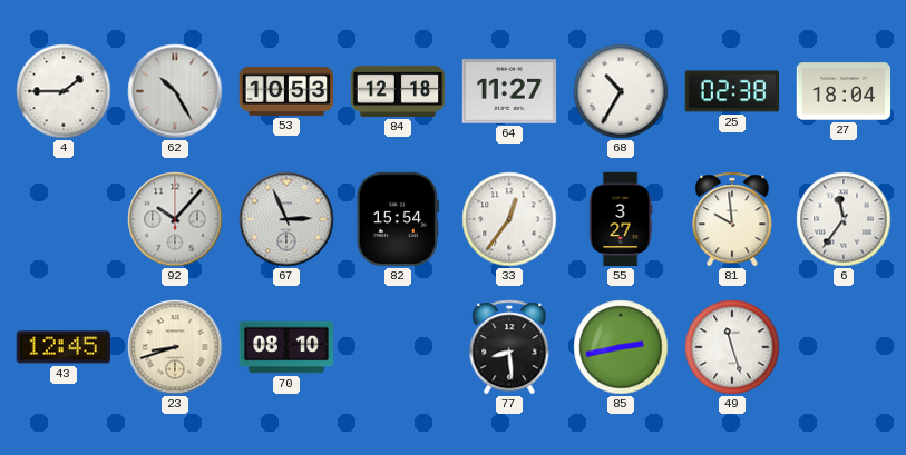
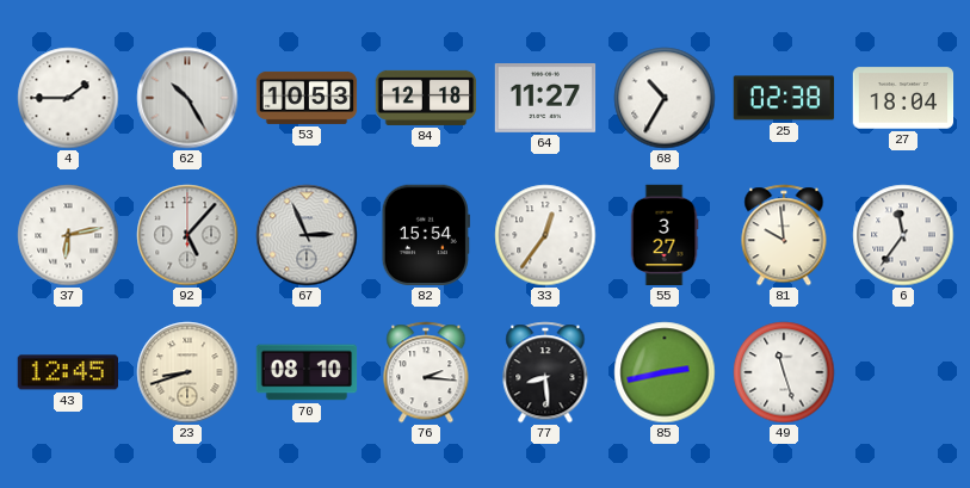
37: none -> 6:13 (68, 235)
92: 10:07 -> 5:07 (187, 235)
76: none -> 2:16 (426, 372)
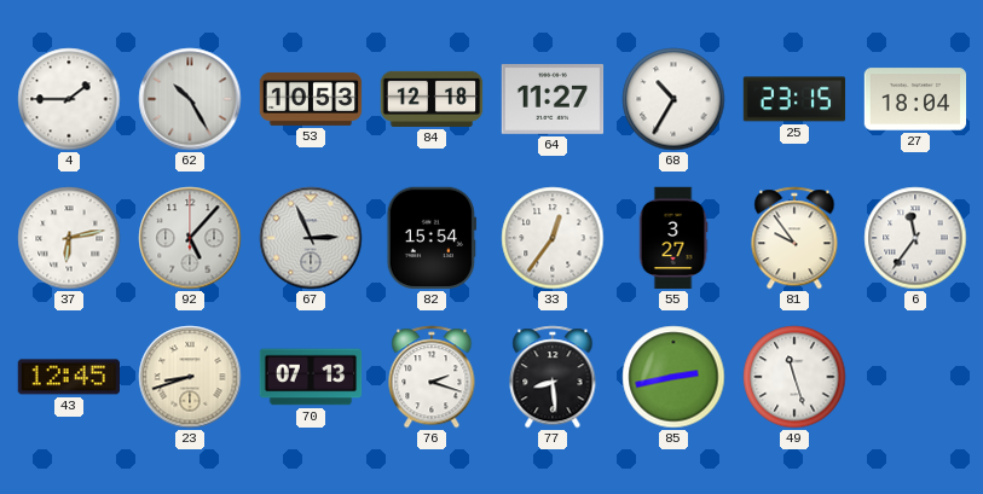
25: 02:38 -> 23:15 (794, 99)
81: 9:59 -> 9:54 (794, 238)
70: 08:10 -> 07:13 (311, 377)
76: 2:16 -> 2:18 (432, 377)
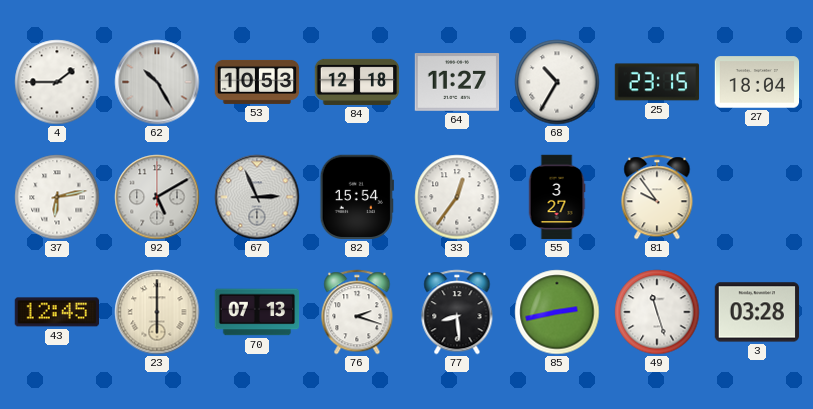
92: 5:07 -> 5:10 (157, 197)
6: 11:36 -> none (915, 238)
23: 8:42 -> 6:00 (157, 312)
3: none -> 03:28 (757, 312)
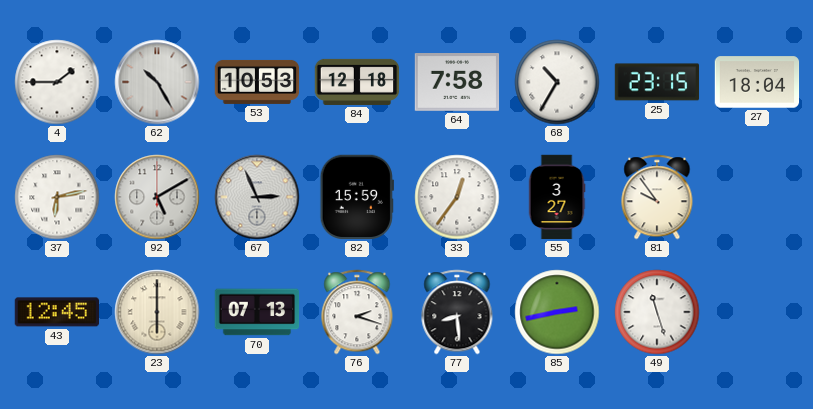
64: 11:27 -> 7:58 (457, 83)
82: 15:54 -> 15:59 (357, 197)
3: 03:28 -> none (757, 312)
